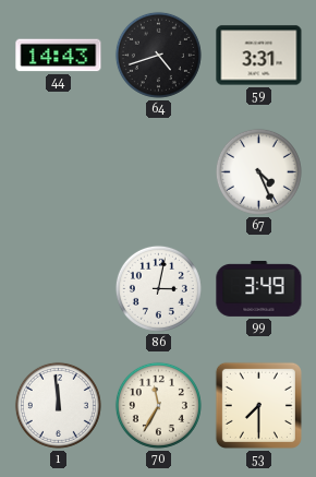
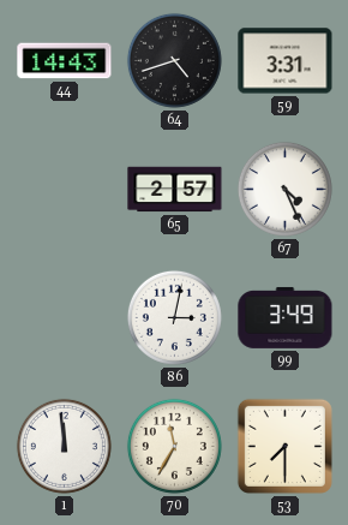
65: none -> 2:57 (175, 190)
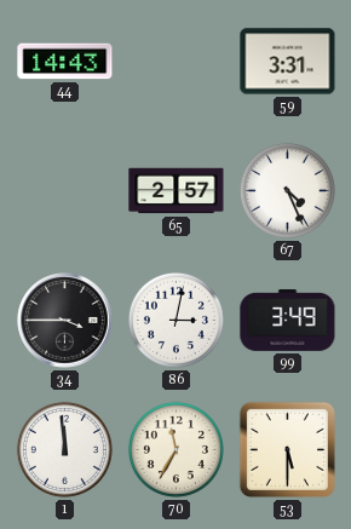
64: 4:42 -> none (174, 60)
34: none -> 3:45 (65, 321)
53: 7:30 -> 5:30 (287, 449)
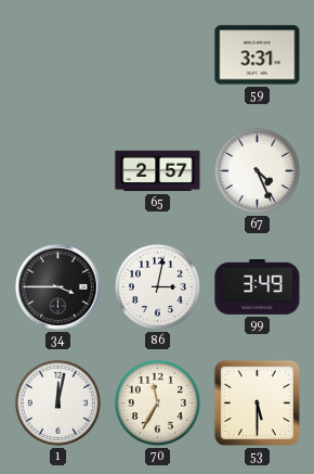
44: 14:43 -> none (65, 62)
1: 11:59 -> 12:02 (57, 402)
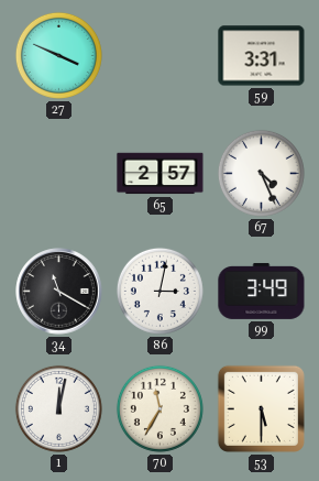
27: none -> 3:49 (58, 55)
34: 3:45 -> 11:20 (59, 292)
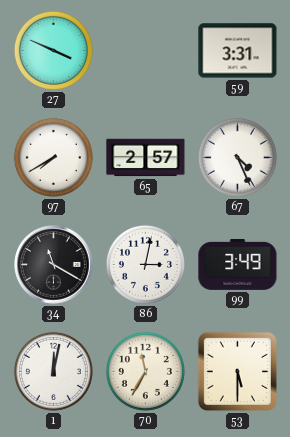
97: none -> 7:40 (53, 157)
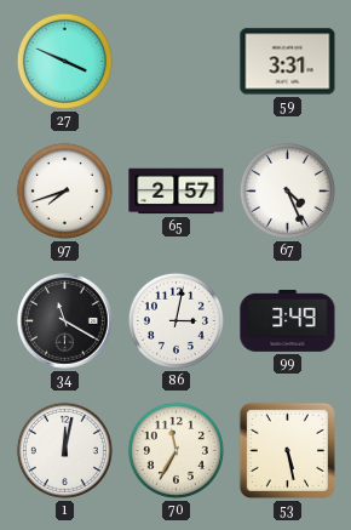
97: 7:40 -> 7:42 (64, 190)
53: 5:30 -> 5:28 (287, 450)
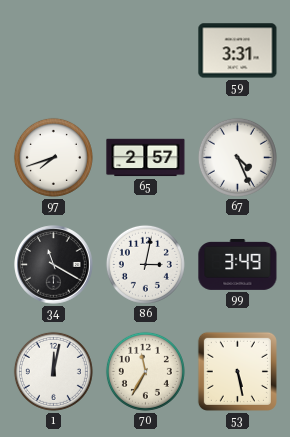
27: 3:49 -> none (64, 61)
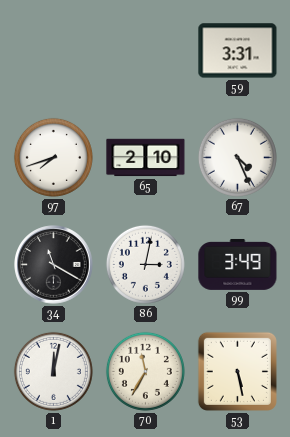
65: 2:57 -> 2:10 (146, 158)
